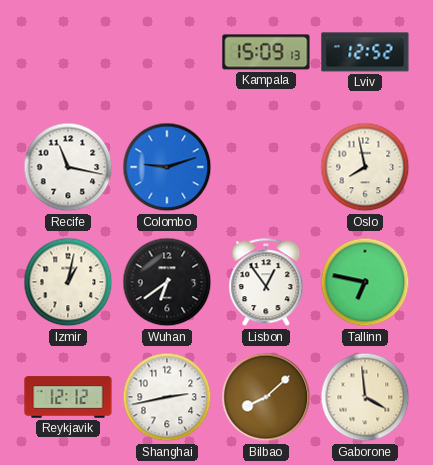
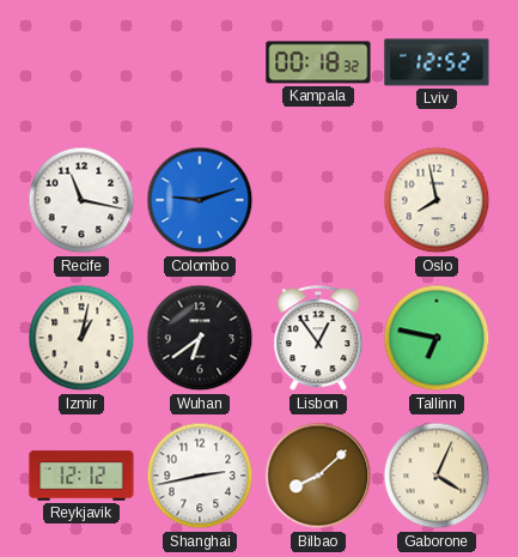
Kampala: 15:09 -> 00:18 (318, 62)
Gaborone: 3:59 -> 4:04 (437, 476)
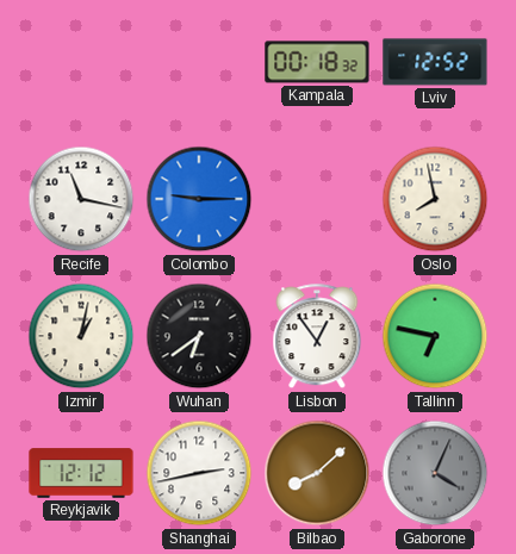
Colombo: 9:12 -> 9:15 (199, 199)
Gaborone dial: cream -> grey (435, 473)
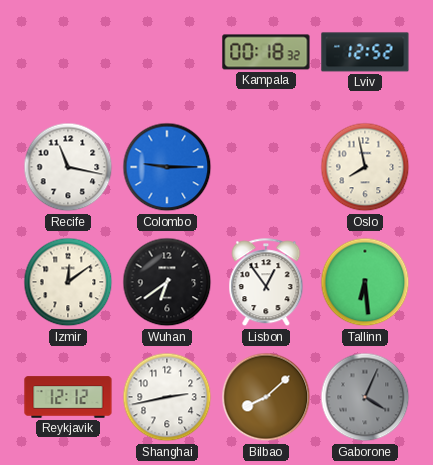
Izmir: 1:02 -> 12:09 (68, 282)
Tallinn: 6:47 -> 6:29 (365, 282)
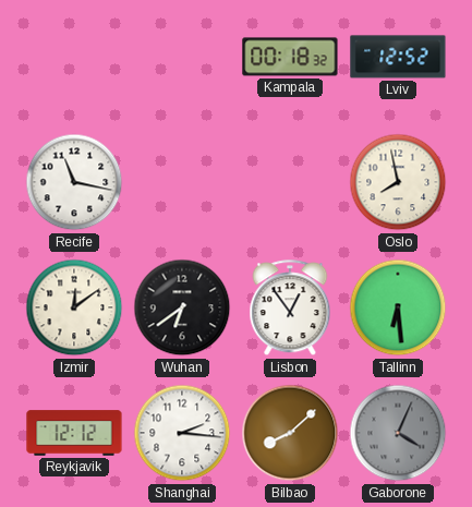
Colombo: 9:15 -> none (167, 167)
Shanghai: 2:43 -> 2:16 (182, 433)
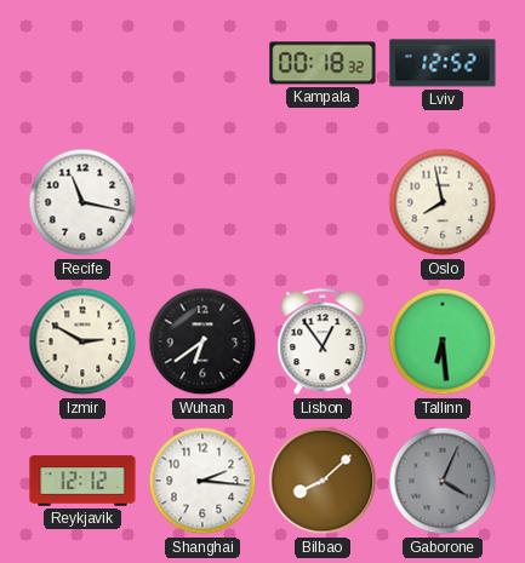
Izmir: 12:09 -> 2:50 (82, 341)
